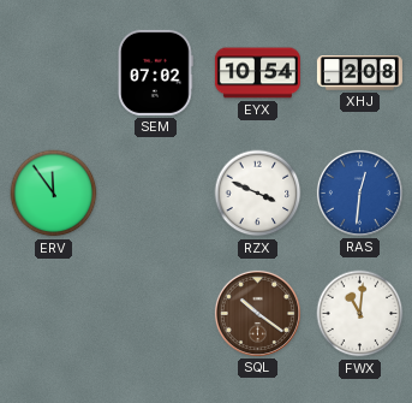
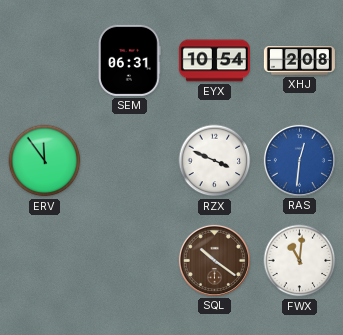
SEM: 07:02 -> 06:31 (129, 60)
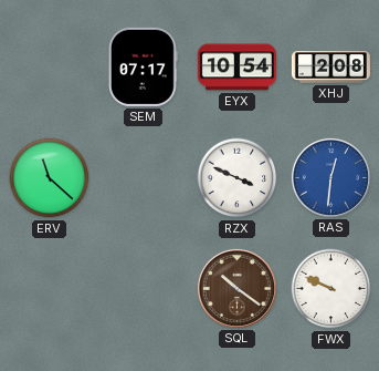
SEM: 06:31 -> 07:17 (143, 66)
ERV: 11:54 -> 11:22 (50, 178)
FWX: 11:01 -> 9:49 (331, 289)
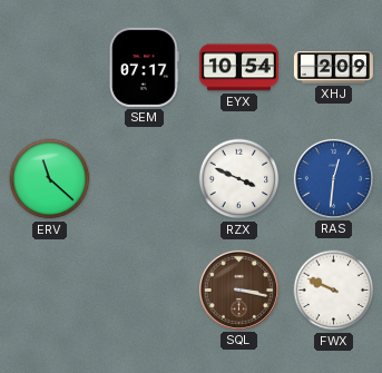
XHJ: 2:08 -> 2:09 (333, 68)
SQL: 10:21 -> 3:17 (238, 289)
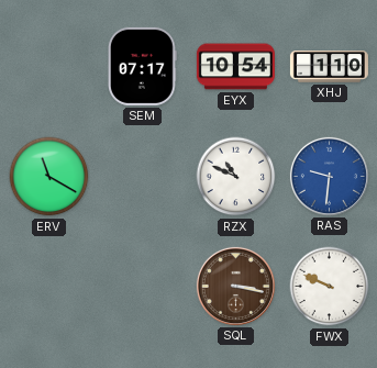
XHJ: 2:09 -> 1:10 (329, 67)
ERV: 11:22 -> 11:20 (49, 177)
RZX: 3:49 -> 10:49 (236, 177)
RAS: 12:31 -> 9:31 (329, 176)
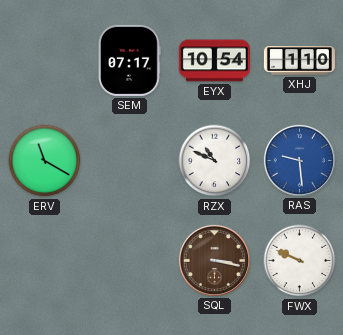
RAS: 9:31 -> 9:29 (299, 160)
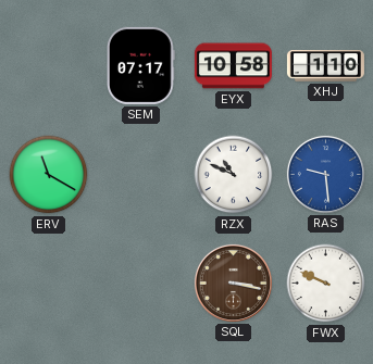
EYX: 10:54 -> 10:58 (233, 66)
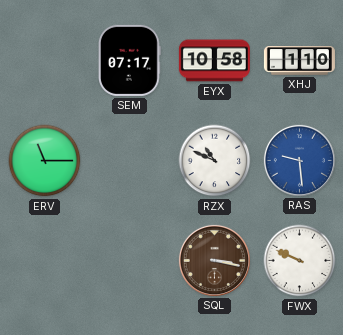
ERV: 11:20 -> 11:15 (45, 161)
